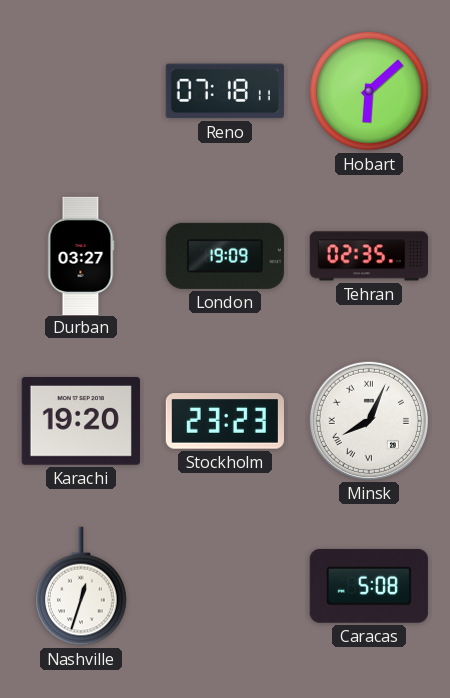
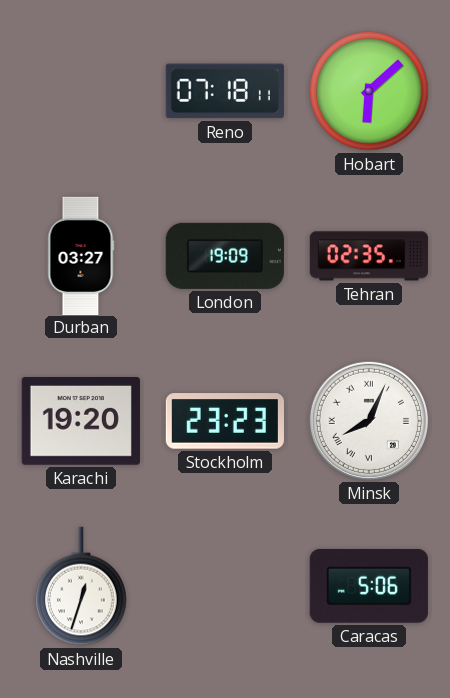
Caracas: 5:08 -> 5:06 (369, 586)
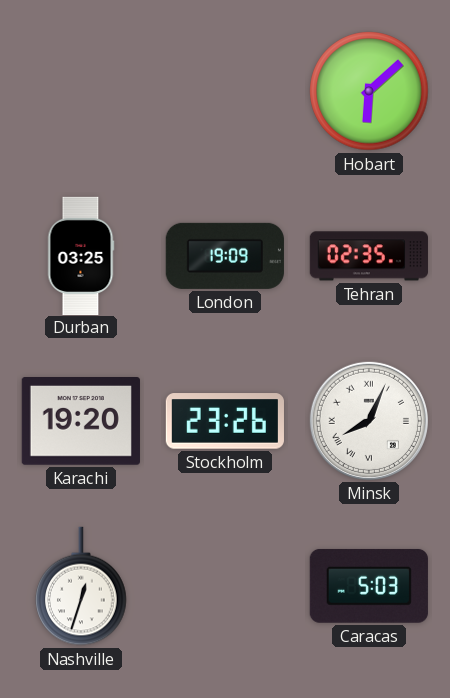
Reno: 07:18 -> none (225, 91)
Durban: 03:27 -> 03:25 (81, 255)
Stockholm: 23:23 -> 23:26 (225, 421)
Caracas: 5:06 -> 5:03 (369, 586)
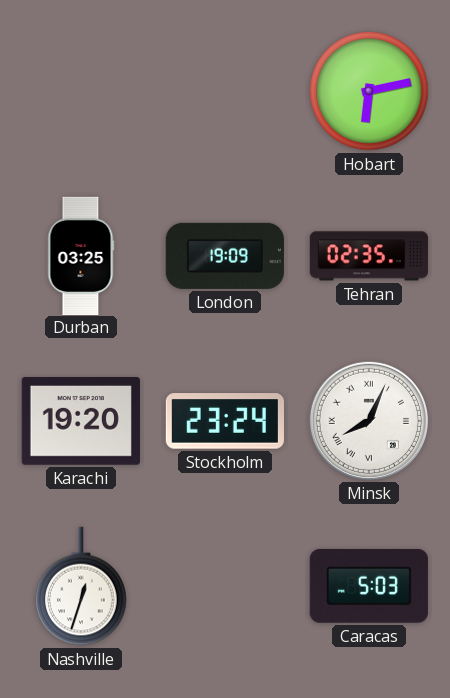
Hobart: 6:08 -> 6:13 (369, 91)
Stockholm: 23:26 -> 23:24 (225, 421)
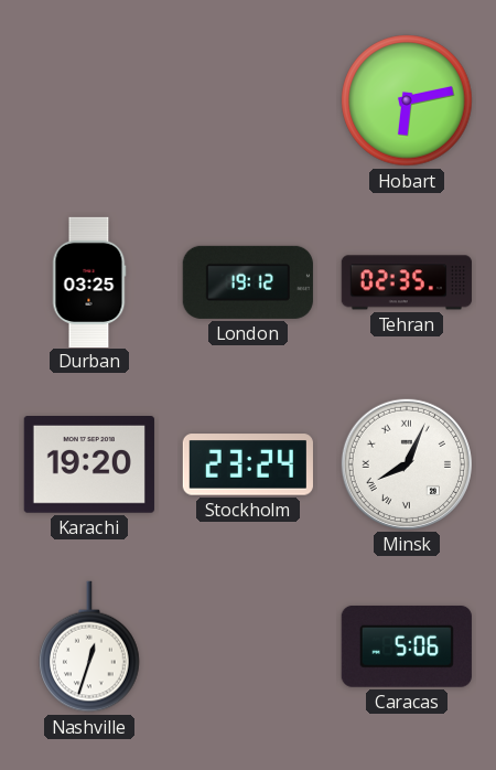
London: 19:09 -> 19:12 (248, 282)
Caracas: 5:03 -> 5:06 (407, 646)
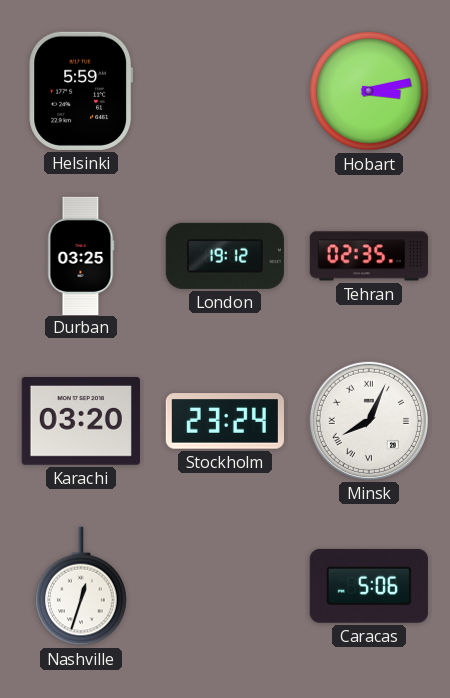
Helsinki: none -> 5:59 (81, 91)
Hobart: 6:13 -> 3:13 (369, 91)
Karachi: 19:20 -> 03:20 (81, 422)
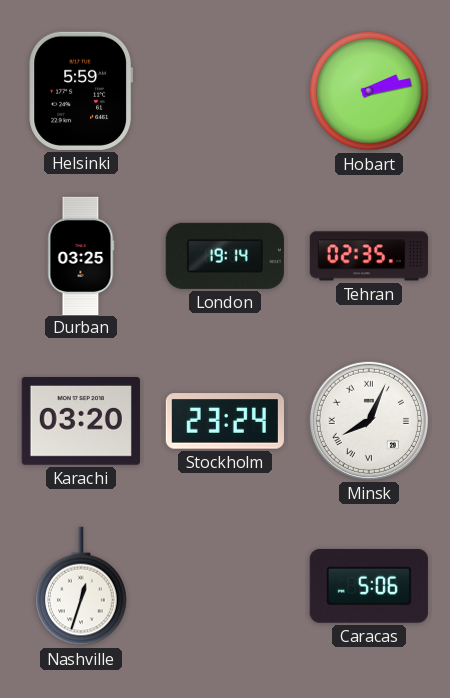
Hobart: 3:13 -> 2:13 (369, 91)
London: 19:12 -> 19:14 (225, 256)
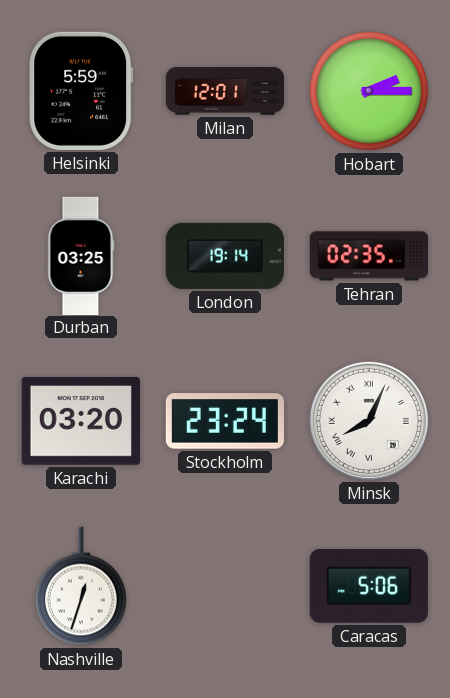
Milan: none -> 12:01 (224, 91)
Hobart: 2:13 -> 2:15 (369, 91)
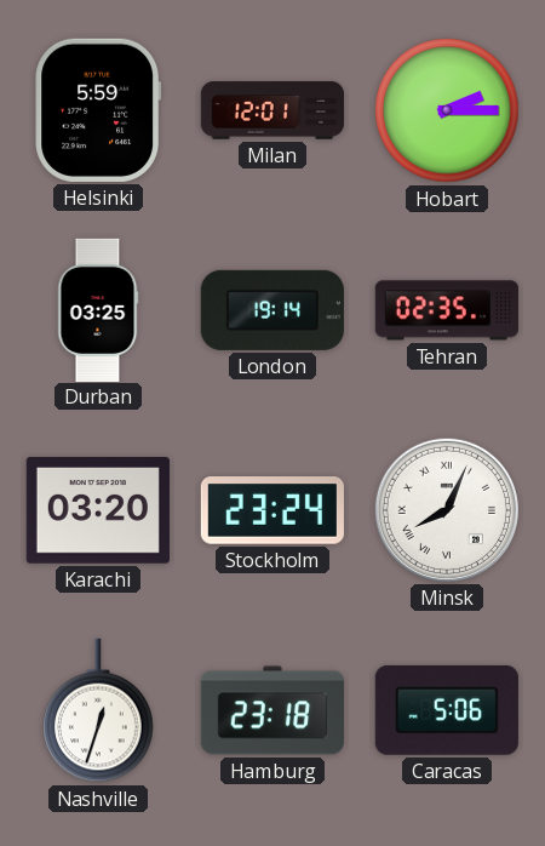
Hamburg: none -> 23:18 (272, 710)
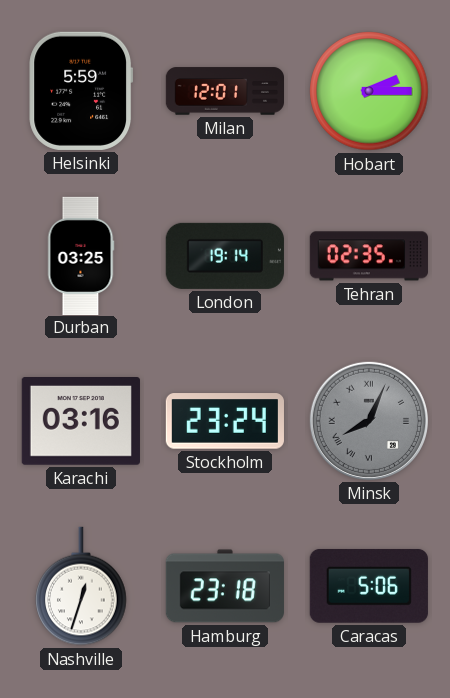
Karachi: 03:20 -> 03:16 (81, 422)
Minsk dial: white -> grey (369, 421)
